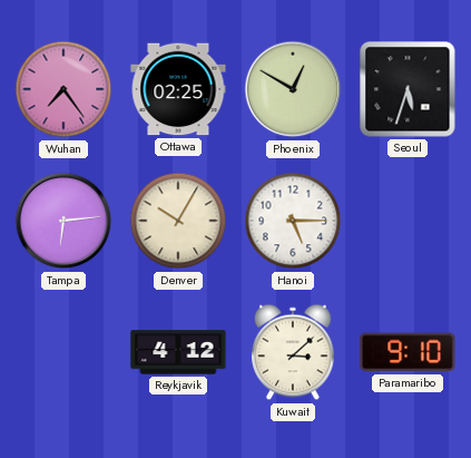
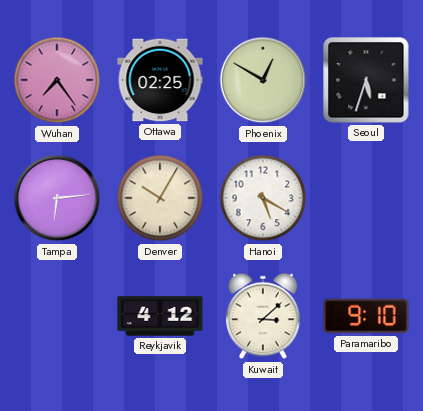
Hanoi: 5:15 -> 5:20 (263, 198)
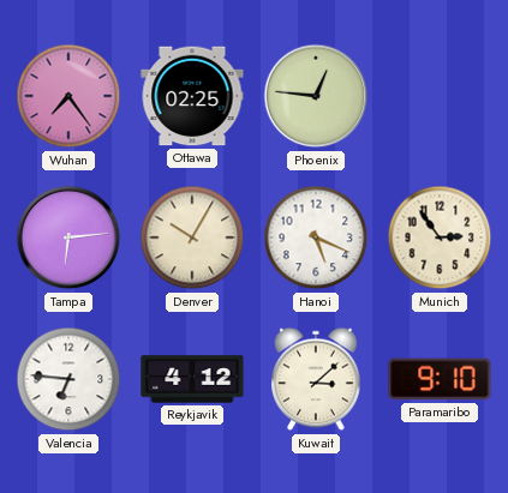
Phoenix: 12:50 -> 12:46 (316, 96)
Seoul: 5:33 -> none (366, 80)
Hanoi: 5:20 -> 5:19 (316, 238)
Munich: none -> 2:54 (440, 238)
Valencia: none -> 6:46 (68, 379)
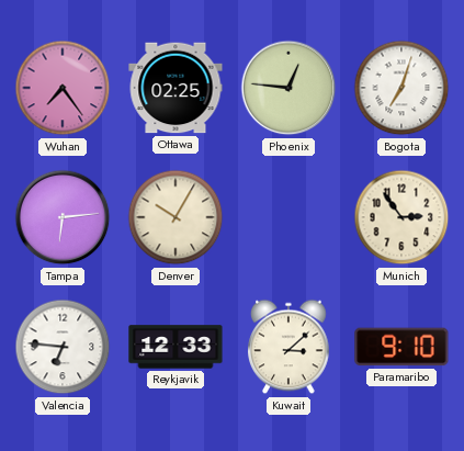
Bogota: none -> 7:03 (401, 88)
Hanoi: 5:19 -> none (316, 238)
Reykjavik: 4:12 -> 12:33 (176, 347)
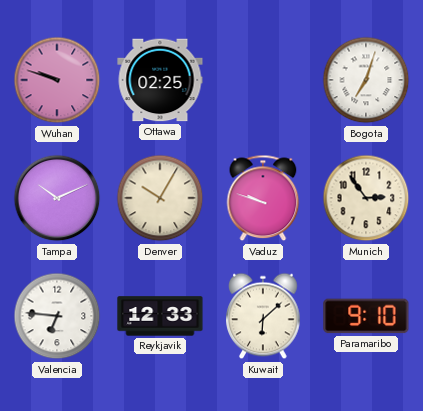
Wuhan: 7:24 -> 9:48 (57, 80)
Phoenix: 12:46 -> none (288, 88)
Tampa: 6:14 -> 10:11 (57, 198)
Vaduz: none -> 9:48 (263, 198)
Kuwait: 3:08 -> 6:08 (263, 316)
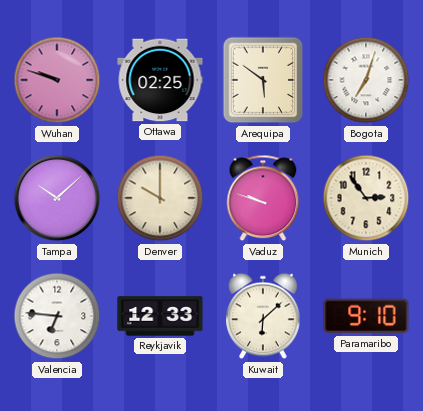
Arequipa: none -> 5:51 (263, 80)
Tampa: 10:11 -> 10:08 (57, 198)
Denver: 10:05 -> 10:00 (160, 198)
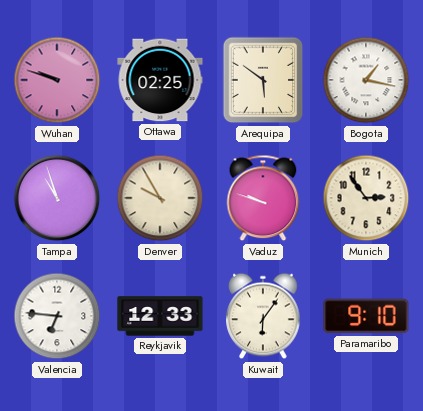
Bogota: 7:03 -> 1:17 (366, 80)
Tampa: 10:08 -> 10:57 (57, 198)
Denver: 10:00 -> 9:55 (160, 198)
Kuwait: 6:08 -> 6:06 (263, 316)
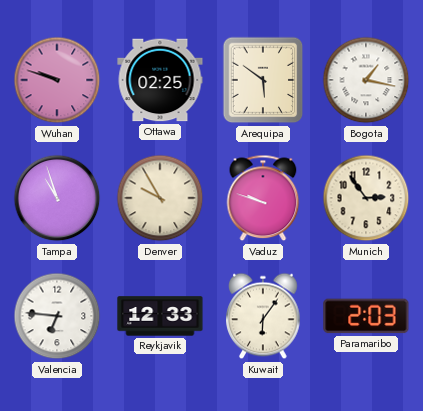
Paramaribo: 9:10 -> 2:03 (366, 316)
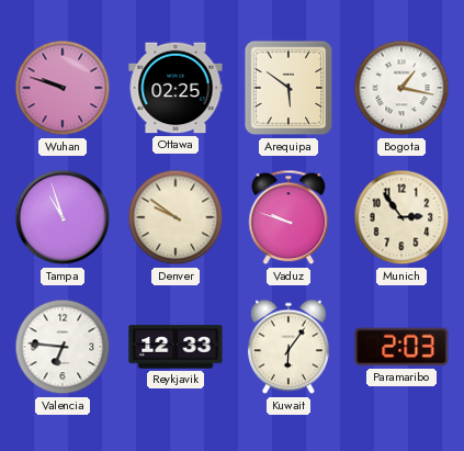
Denver: 9:55 -> 9:51 (176, 217)
